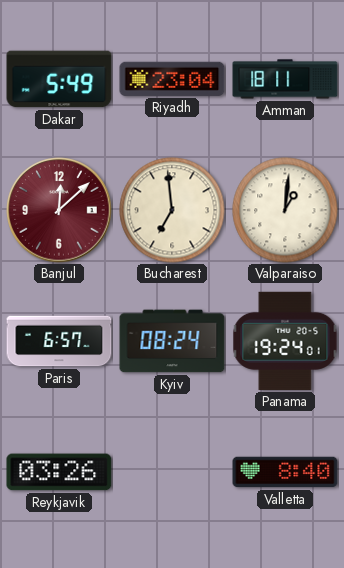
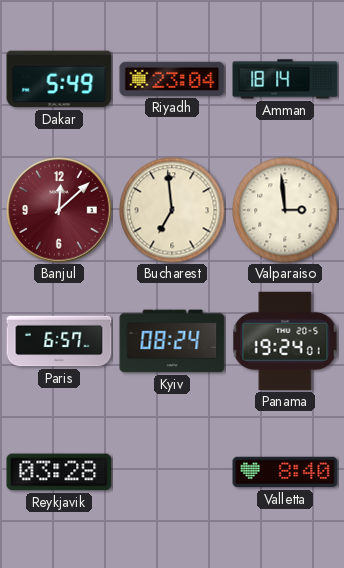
Amman: 18:11 -> 18:14 (285, 79)
Valparaiso: 1:01 -> 2:59 (285, 210)
Reykjavik: 03:26 -> 03:28 (59, 472)
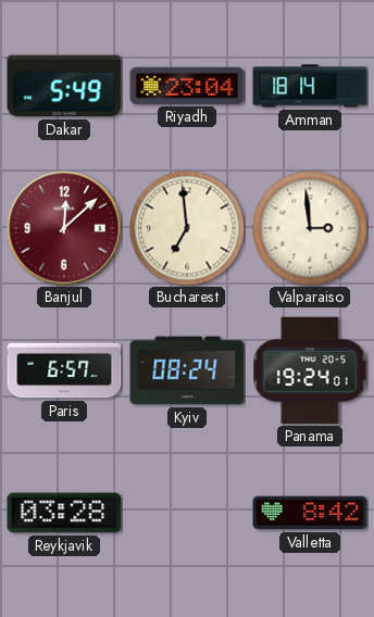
Valletta: 8:40 -> 8:42 (310, 513)
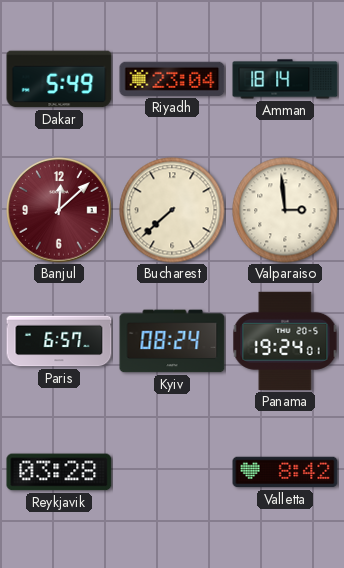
Bucharest: 6:59 -> 7:38 (172, 210)
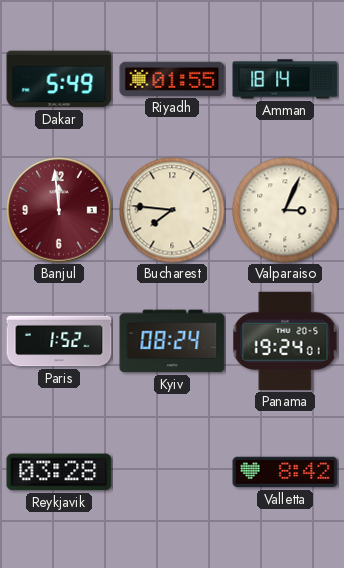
Riyadh: 23:04 -> 01:55 (172, 79)
Banjul: 12:08 -> 11:59 (59, 210)
Bucharest: 7:38 -> 7:46 (172, 210)
Valparaiso: 2:59 -> 3:04 (285, 210)
Paris: 6:57 -> 1:52 (59, 341)
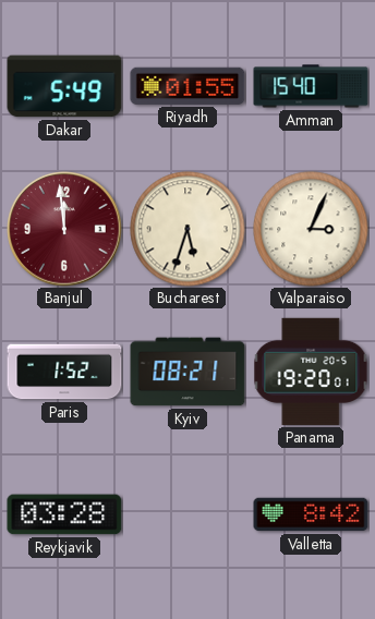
Amman: 18:14 -> 15:40 (311, 86)
Bucharest: 7:46 -> 5:33 (187, 229)
Kyiv: 08:24 -> 08:21 (187, 372)
Panama: 19:24 -> 19:20 (311, 372)
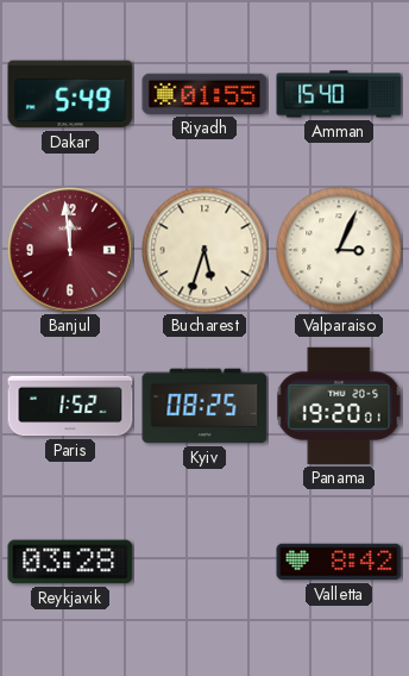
Kyiv: 08:21 -> 08:25 (204, 406)
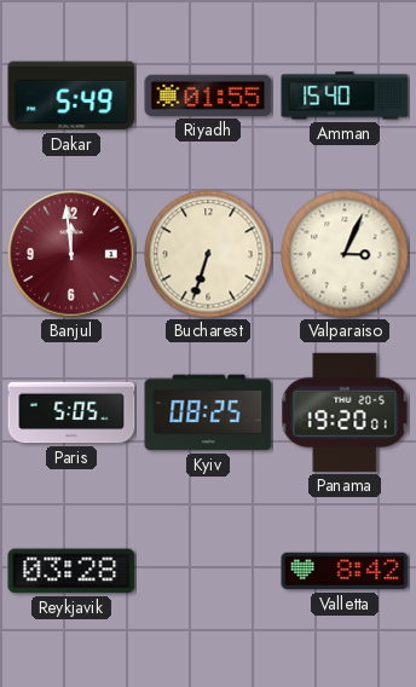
Bucharest: 5:33 -> 6:33 (208, 254)
Paris: 1:52 -> 5:05 (71, 412)
